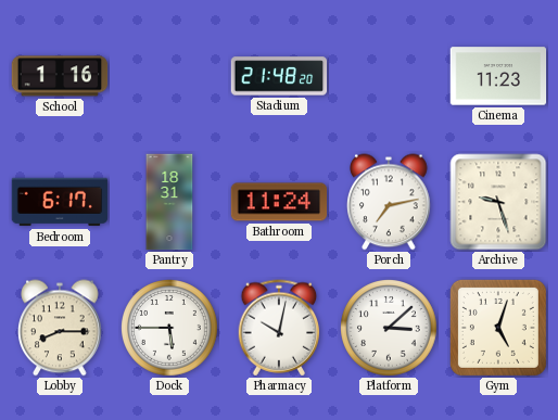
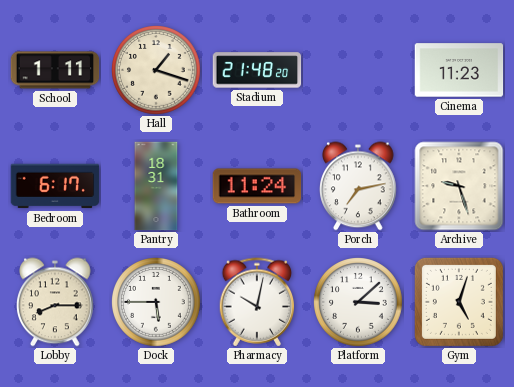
School: 1:16 -> 1:11 (55, 70)
Hall: none -> 1:18 (157, 71)
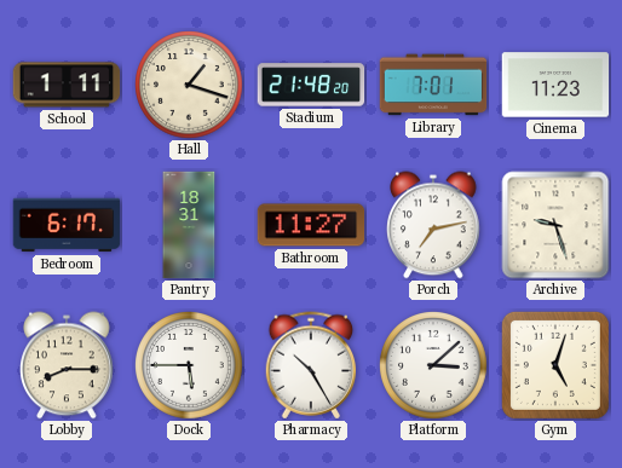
Library: none -> 7:01 (433, 85)
Bathroom: 11:24 -> 11:27 (311, 225)
Pharmacy: 10:02 -> 10:25 (311, 365)
